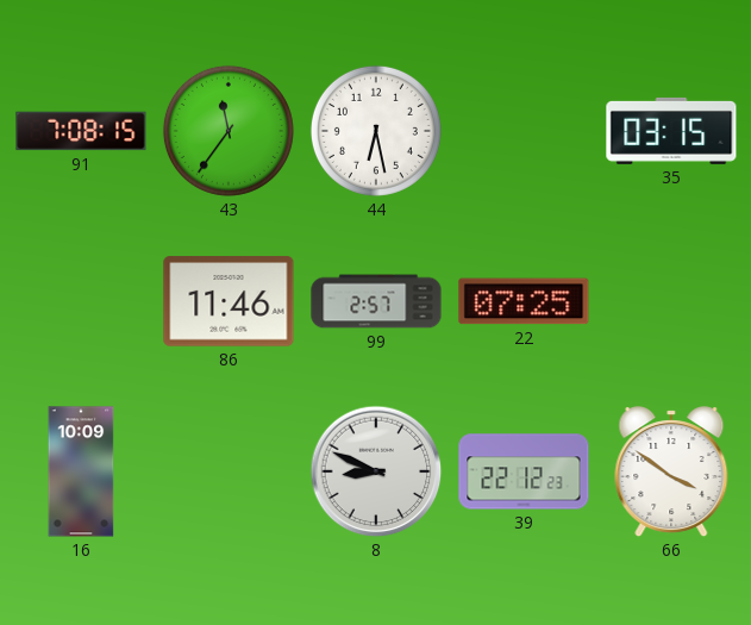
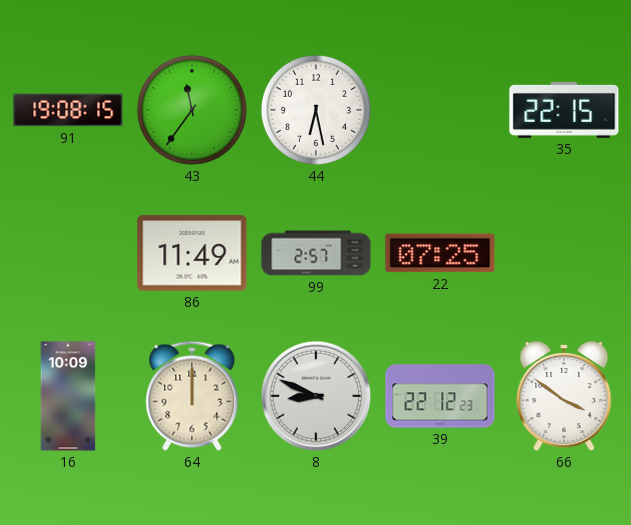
91: 7:08 -> 19:08 (68, 110)
35: 03:15 -> 22:15 (564, 110)
86: 11:46 -> 11:49 (192, 253)
64: none -> 12:00 (192, 396)
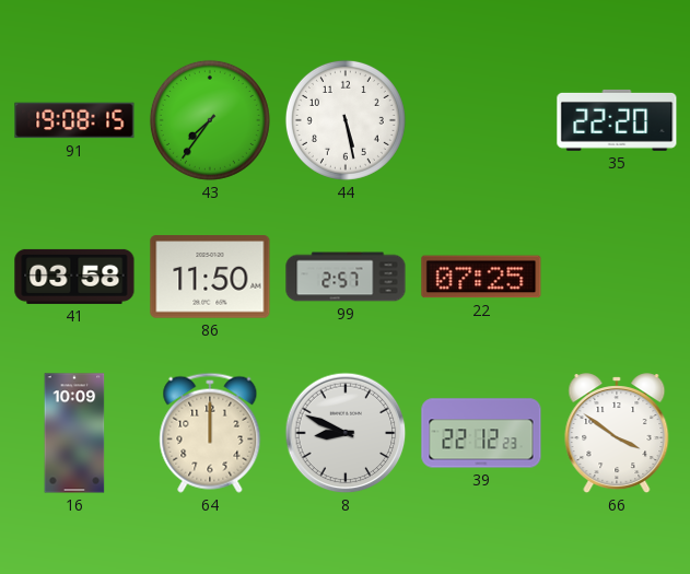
43: 11:36 -> 7:36 (210, 120)
44: 6:28 -> 5:28 (346, 120)
35: 22:15 -> 22:20 (617, 120)
41: none -> 03:58 (74, 277)
86: 11:49 -> 11:50 (210, 277)
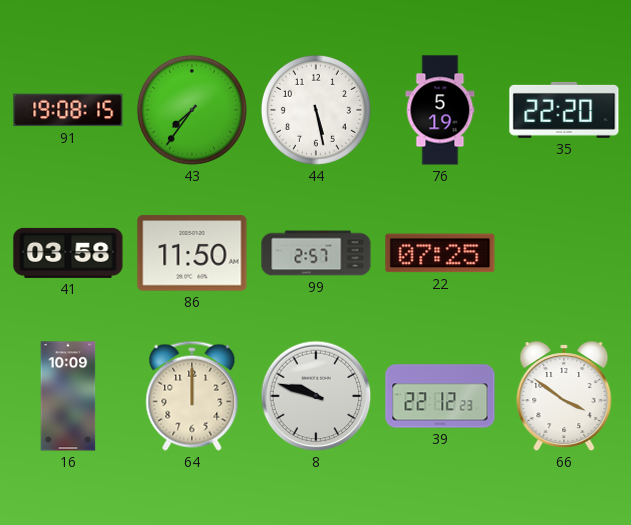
76: none -> 5:19 (440, 110)
8: 8:49 -> 9:48 (316, 396)
